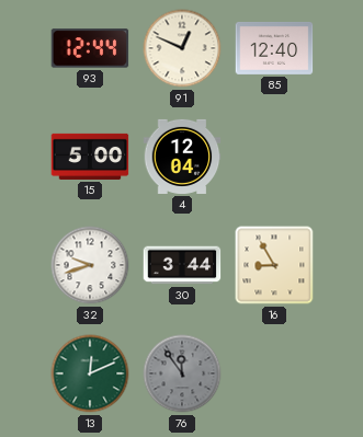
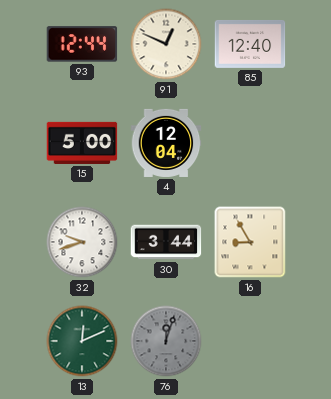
76: 11:54 -> 12:03 (166, 341)
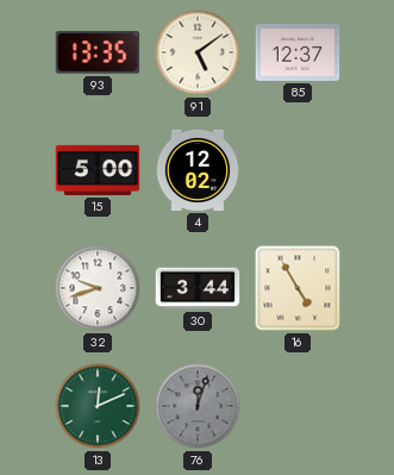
93: 12:44 -> 13:35 (98, 52)
91: 12:49 -> 5:09 (198, 52)
85: 12:40 -> 12:37 (298, 52)
4: 12:04 -> 12:02 (198, 170)
16: 8:55 -> 4:55 (298, 288)
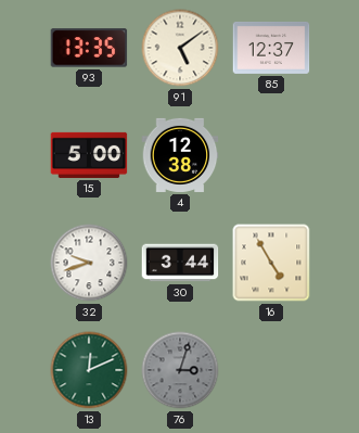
4: 12:02 -> 12:38 (180, 155)
76: 12:03 -> 3:03 (180, 370)
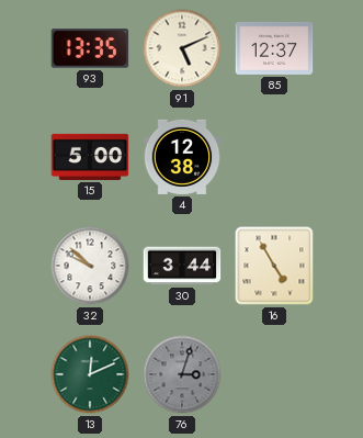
91: 5:09 -> 5:11 (182, 48)
32: 9:42 -> 9:52 (90, 266)
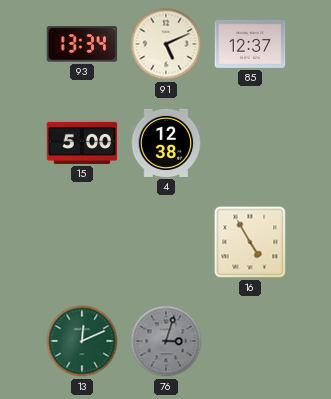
93: 13:35 -> 13:34 (82, 44)
32: 9:52 -> none (90, 266)
30: 3:44 -> none (182, 266)
